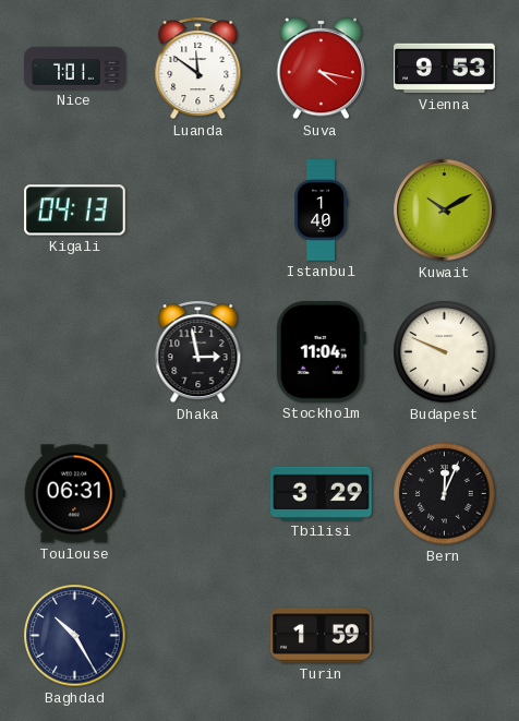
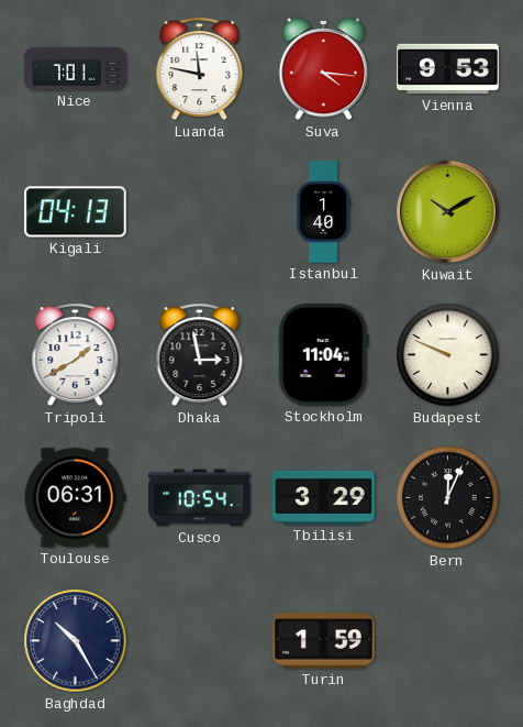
Luanda: 11:51 -> 11:47 (200, 69)
Suva: 4:17 -> 4:16 (324, 69)
Tripoli: none -> 1:40 (76, 355)
Cusco: none -> 10:54 (200, 498)
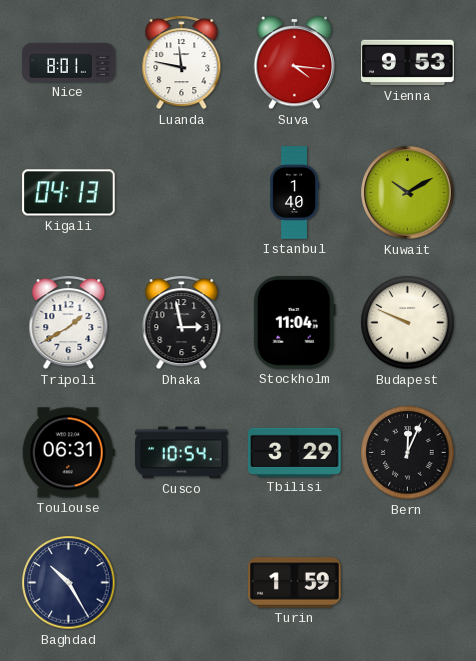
Nice: 7:01 -> 8:01 (69, 62)
